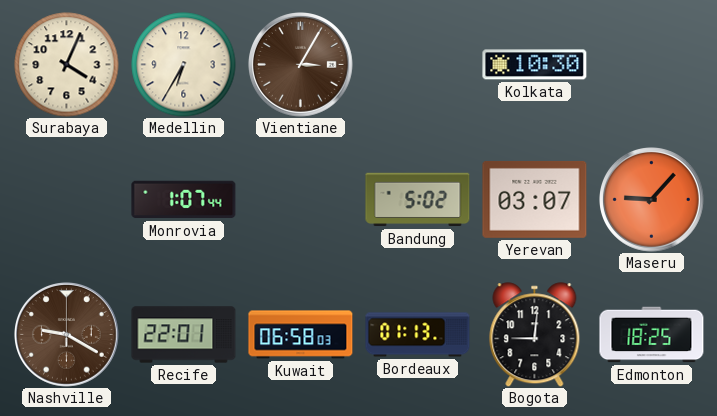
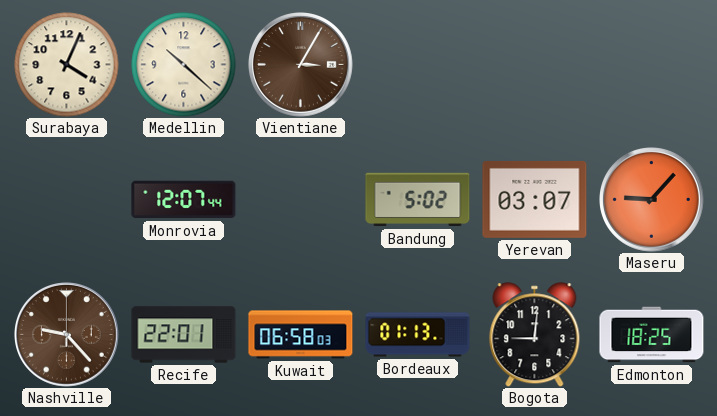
Medellin: 6:35 -> 10:22 (184, 65)
Kolkata: 10:30 -> none (535, 65)
Monrovia: 1:07 -> 12:07 (184, 200)
Nashville: 9:20 -> 9:23 (67, 335)
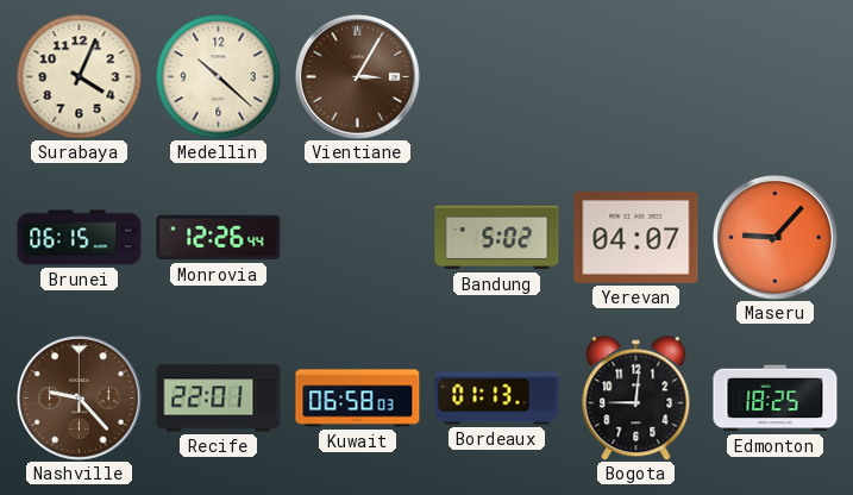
Brunei: none -> 06:15 (80, 238)
Monrovia: 12:07 -> 12:26 (219, 238)
Yerevan: 03:07 -> 04:07 (636, 237)
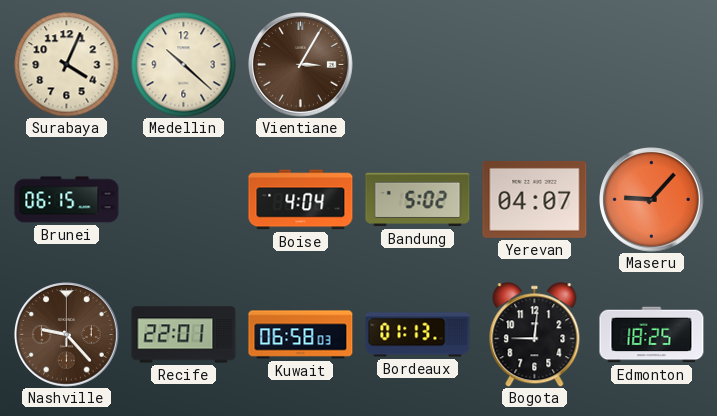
Monrovia: 12:26 -> none (219, 238)
Boise: none -> 4:04 (301, 200)
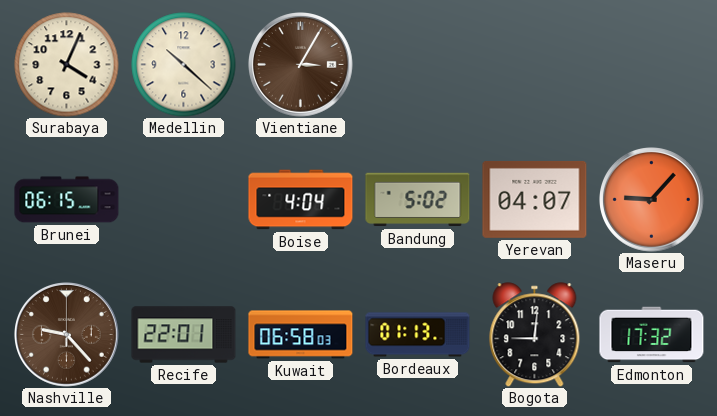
Edmonton: 18:25 -> 17:32 (652, 335)
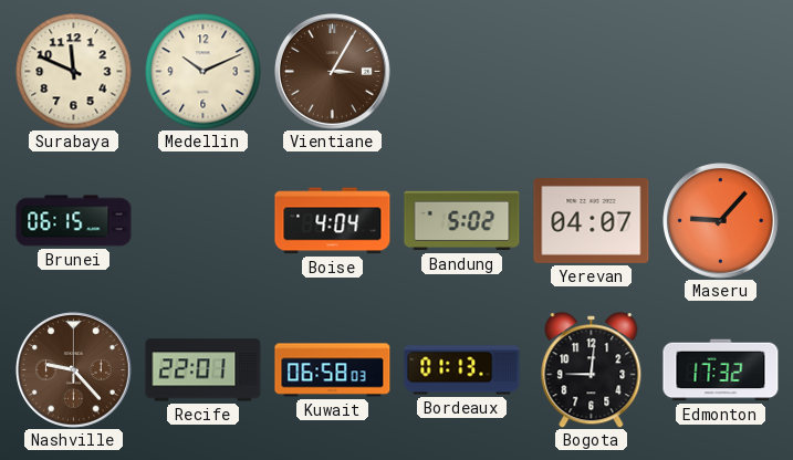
Surabaya: 4:04 -> 11:49 (74, 72)
Medellin: 10:22 -> 10:11 (204, 72)
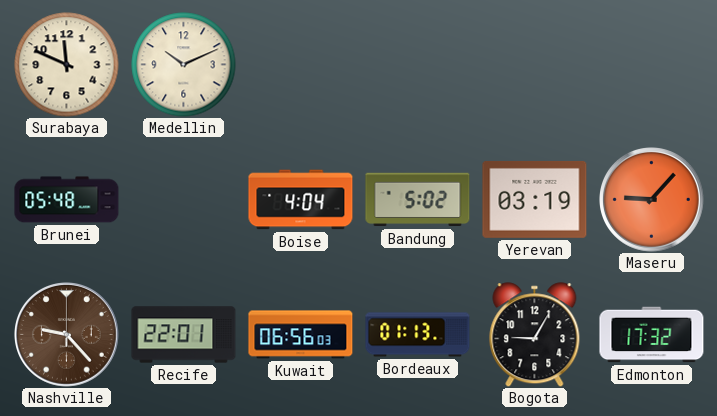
Vientiane: 3:05 -> none (333, 72)
Brunei: 06:15 -> 05:48 (67, 200)
Yerevan: 04:07 -> 03:19 (535, 199)
Kuwait: 06:58 -> 06:56 (301, 335)
Bogota: 9:01 -> 9:05 (535, 335)
